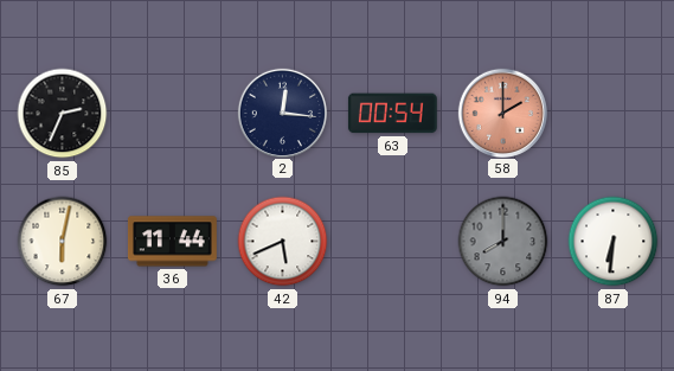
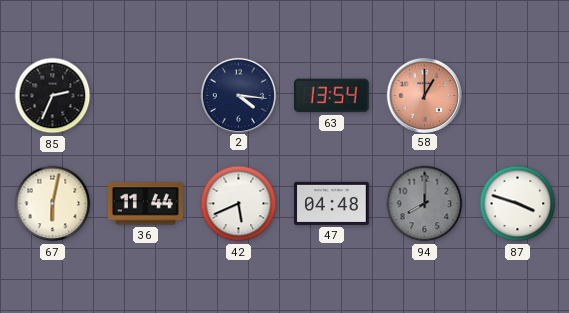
2: 12:16 -> 4:16 (238, 95)
63: 00:54 -> 13:54 (331, 96)
58: 2:00 -> 1:00 (424, 95)
47: none -> 04:48 (332, 203)
87: 6:31 -> 3:48 (518, 204)
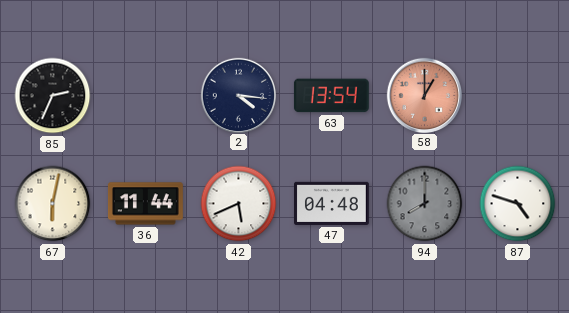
87: 3:48 -> 4:48 (518, 204)
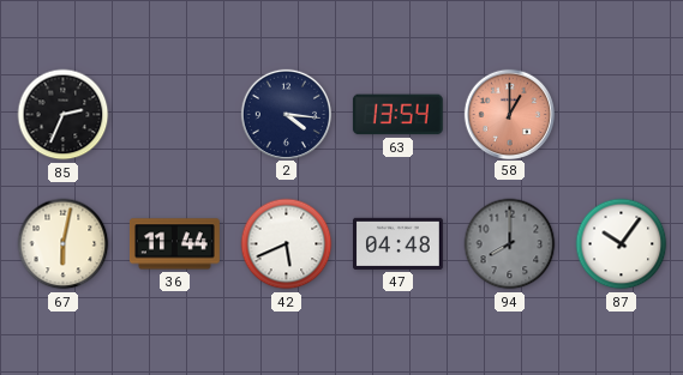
87: 4:48 -> 10:06 (622, 244)
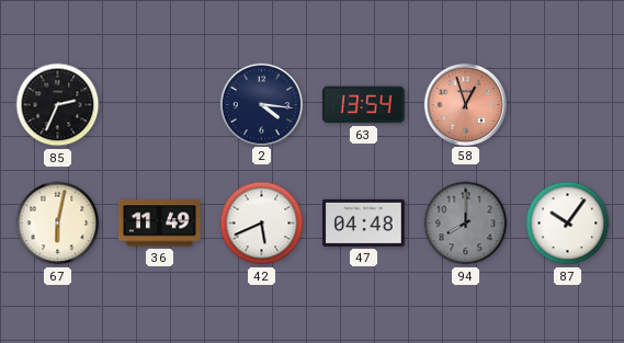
58: 1:00 -> 12:57 (465, 104)
36: 11:44 -> 11:49 (159, 224)
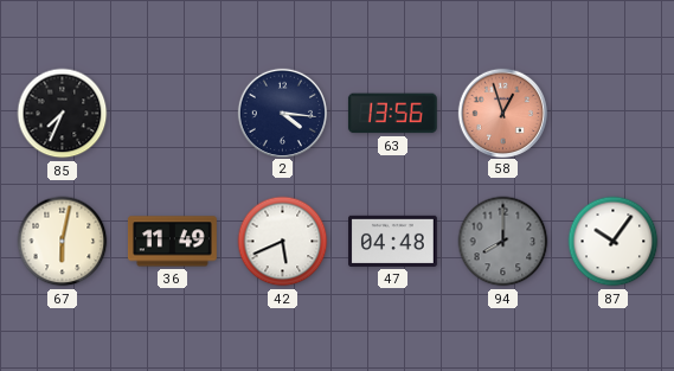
85: 2:34 -> 7:34 (63, 114)
63: 13:54 -> 13:56 (392, 114)
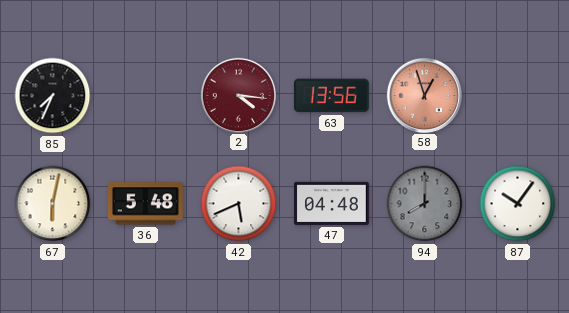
2 dial: navy -> burgundy (238, 95)
36: 11:49 -> 5:48 (145, 204)
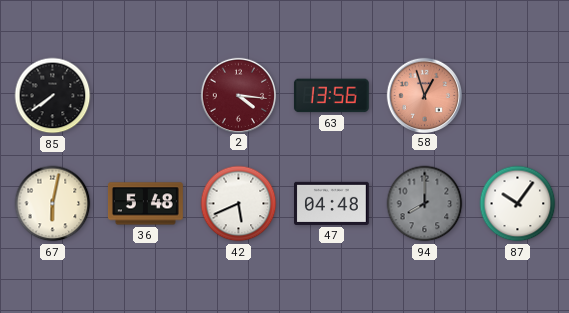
85: 7:34 -> 7:39 (53, 96)
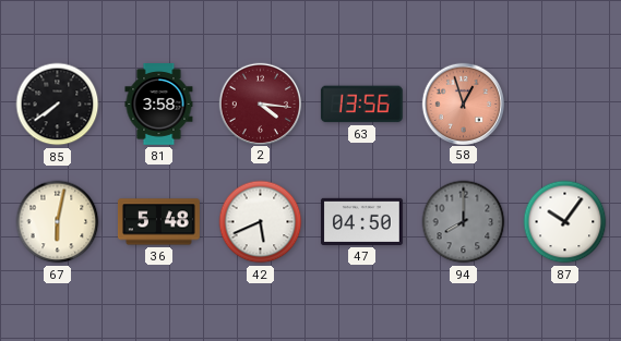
81: none -> 3:58 (159, 105)
47: 04:48 -> 04:50 (362, 221)
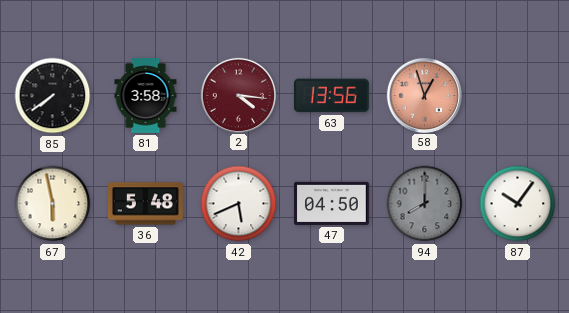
67: 6:02 -> 5:58 (53, 204)
